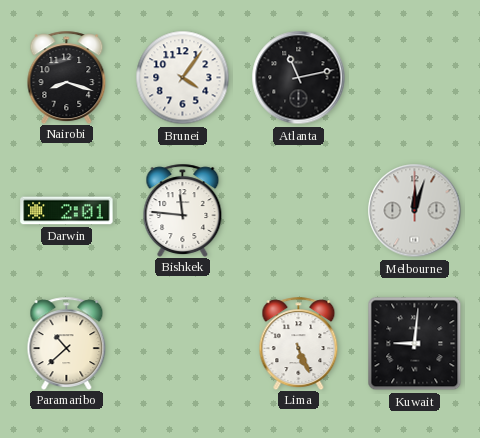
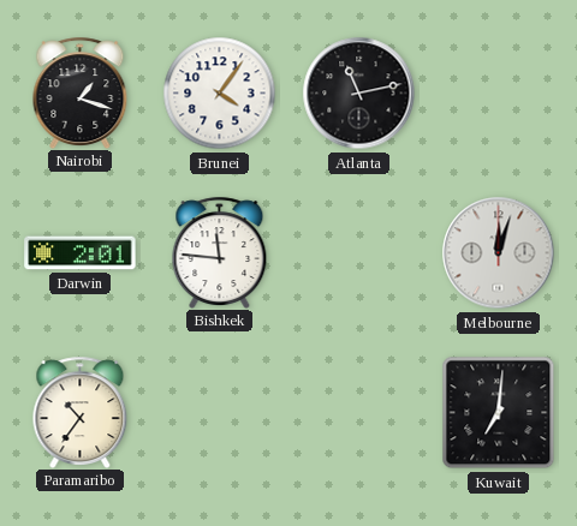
Nairobi: 8:18 -> 1:18 (81, 92)
Paramaribo: 10:38 -> 10:36 (81, 412)
Lima: 5:26 -> none (299, 343)
Kuwait: 9:01 -> 7:01 (499, 413)
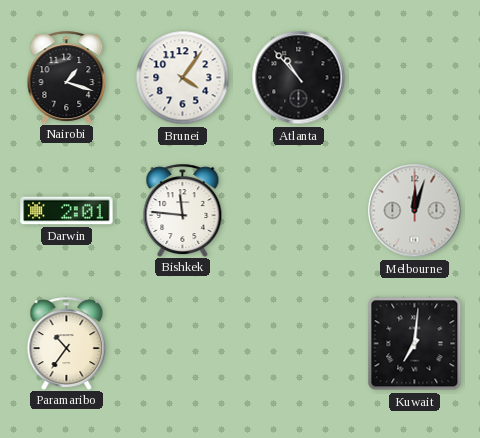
Atlanta: 11:13 -> 10:53 (299, 78)
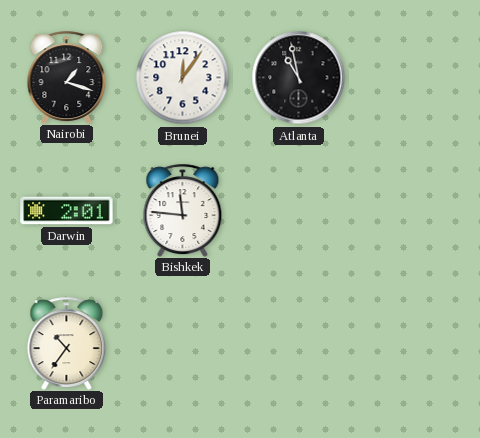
Brunei: 4:06 -> 12:06 (183, 78)
Atlanta: 10:53 -> 10:58 (299, 78)
Melbourne: 12:03 -> none (415, 211)
Kuwait: 7:01 -> none (415, 344)
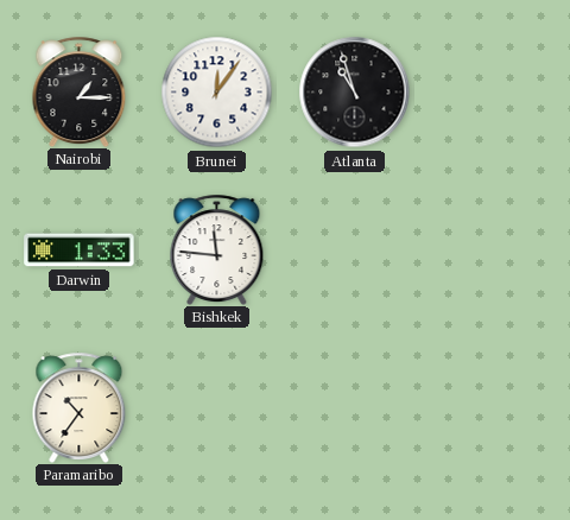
Nairobi: 1:18 -> 1:15 (80, 91)
Atlanta: 10:58 -> 10:57 (355, 93)
Darwin: 2:01 -> 1:33 (80, 251)
